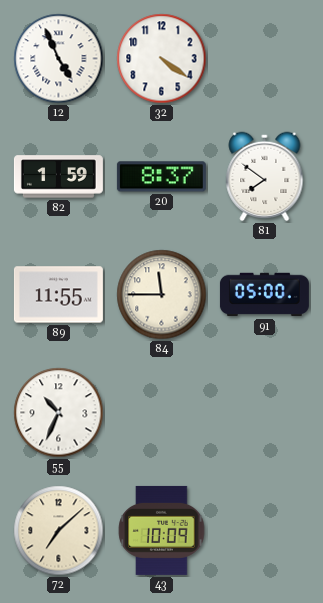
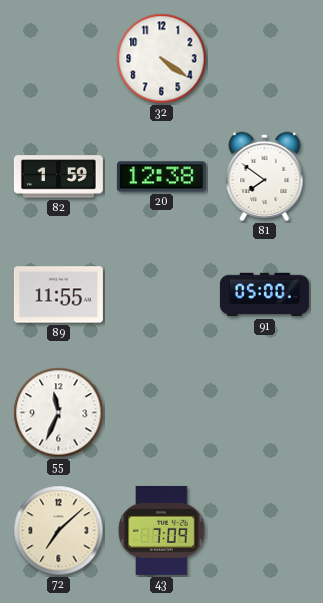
12: 4:56 -> none (59, 59)
20: 8:37 -> 12:38 (161, 177)
84: 11:45 -> none (162, 295)
55: 10:34 -> 11:34 (59, 413)
43: 10:09 -> 7:09 (162, 530)
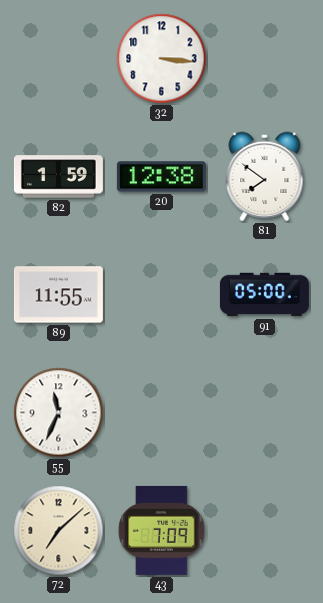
32: 4:21 -> 3:16 (162, 59)
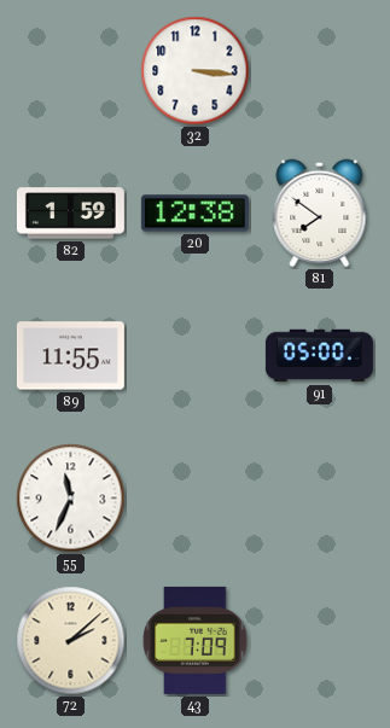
72: 7:08 -> 2:08 (71, 641)
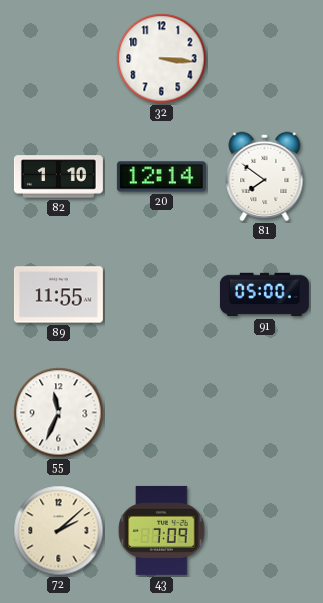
82: 1:59 -> 1:10 (58, 177)
20: 12:38 -> 12:14 (161, 177)
